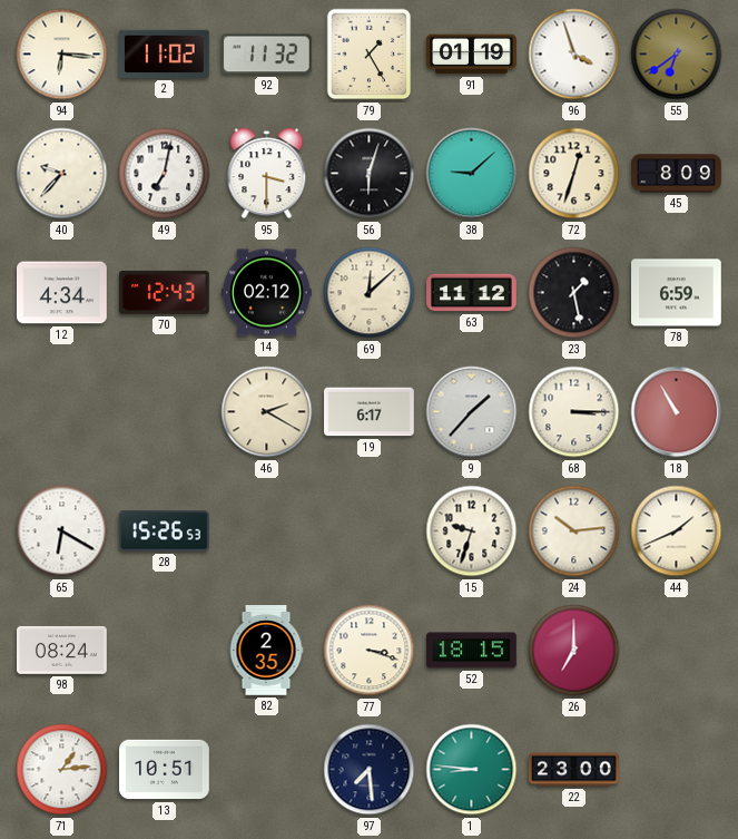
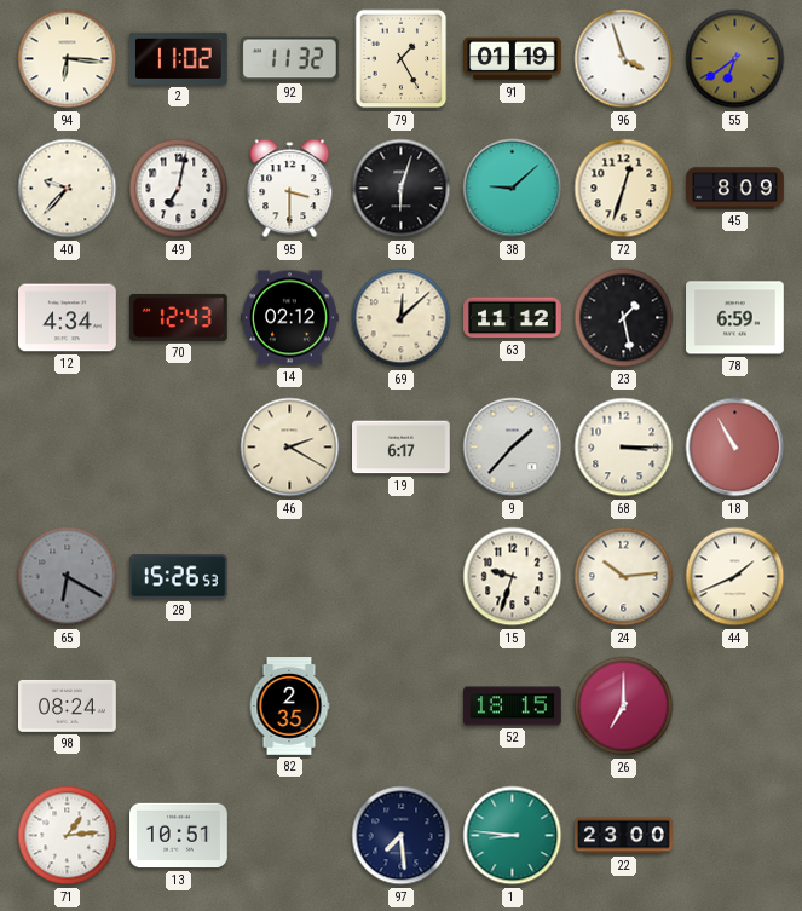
65 dial: white -> grey (68, 577)
77: 3:18 -> none (370, 651)
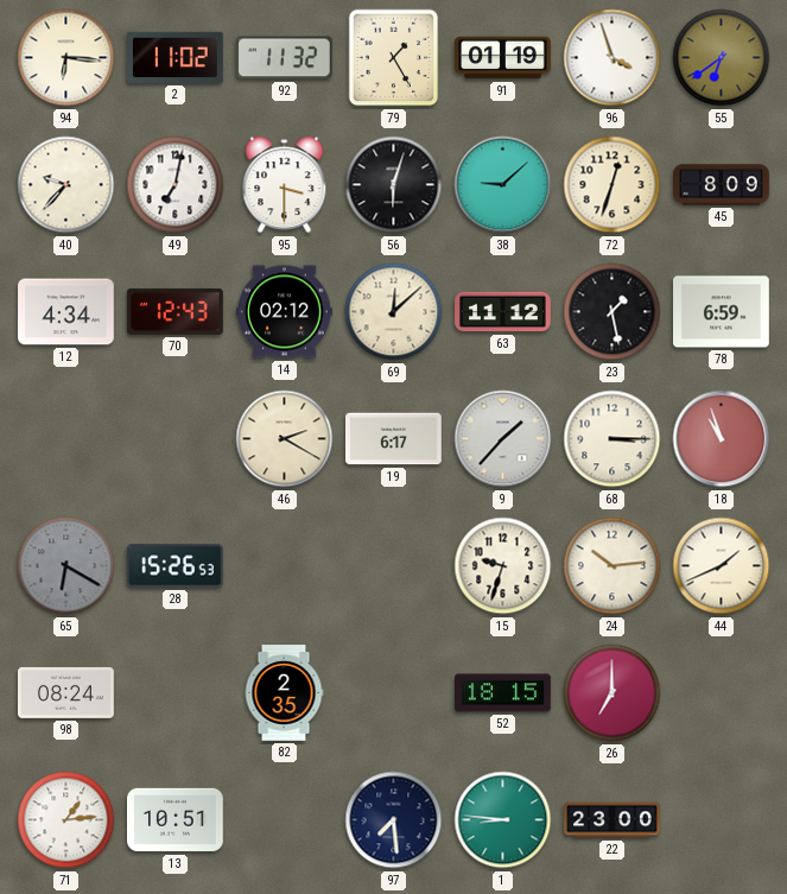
18: 10:55 -> 10:57 (722, 439)
